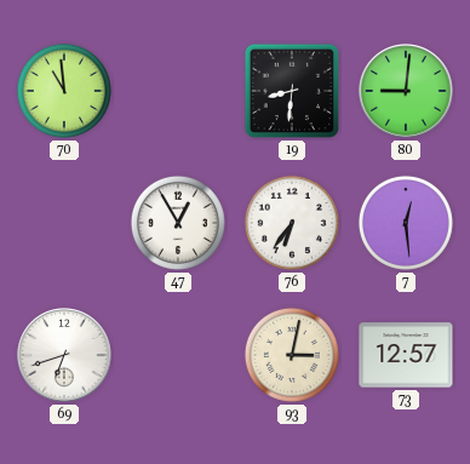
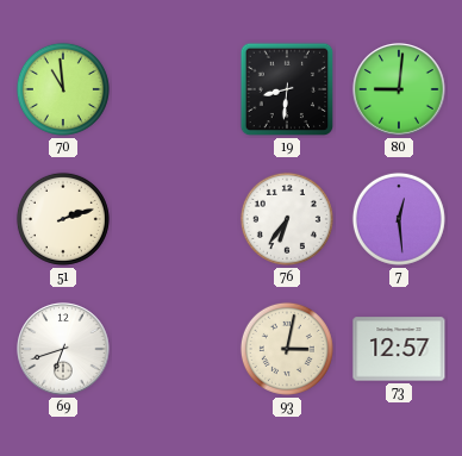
51: none -> 2:12 (63, 219)
47: 12:55 -> none (178, 223)
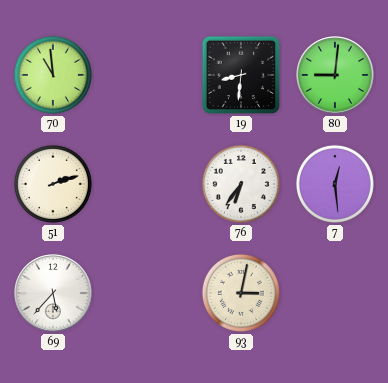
69: 6:42 -> 5:37 (53, 293)
73: 12:57 -> none (399, 349)
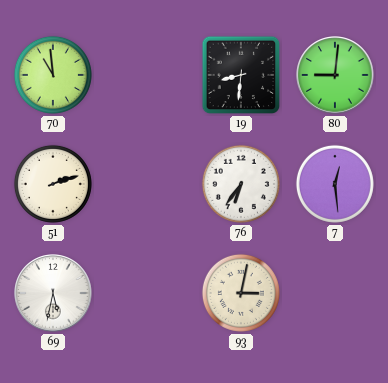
69: 5:37 -> 5:32 (53, 293)
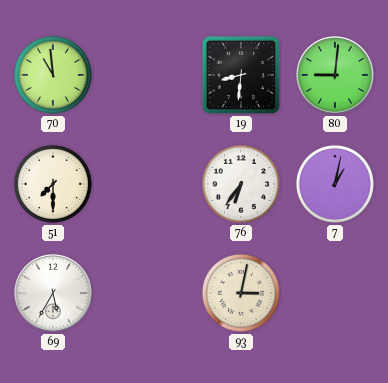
51: 2:12 -> 7:30 (53, 184)
7: 12:29 -> 1:02 (335, 184)
69: 5:32 -> 5:35 (53, 293)
